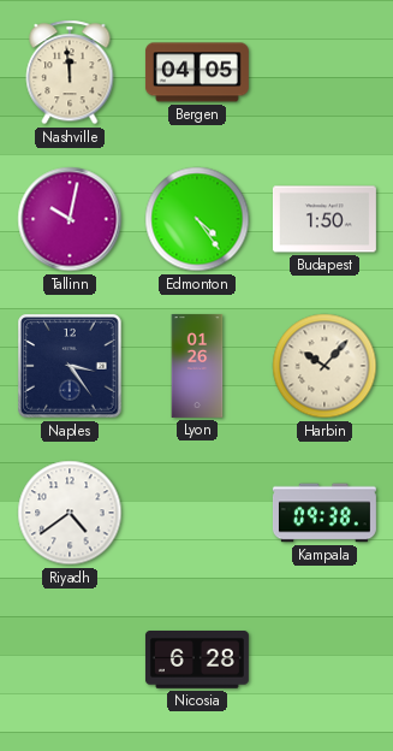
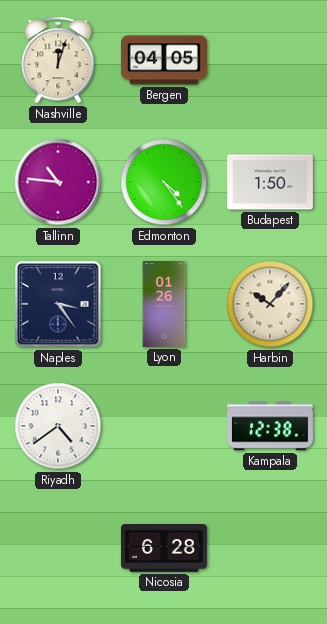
Nashville: 11:59 -> 12:03 (58, 60)
Tallinn: 10:02 -> 10:46 (58, 182)
Kampala: 09:38 -> 12:38 (270, 426)
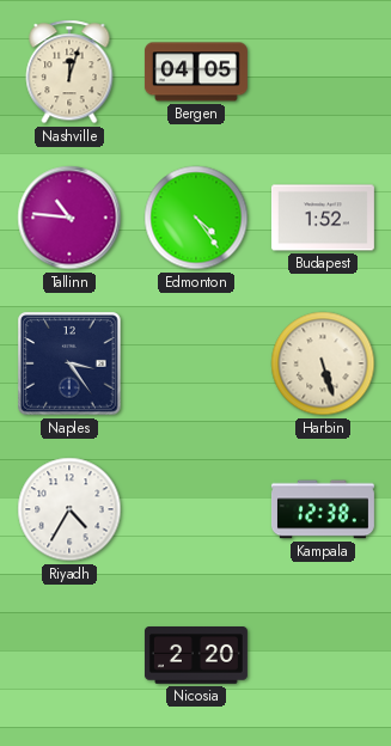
Budapest: 1:50 -> 1:52 (323, 218)
Lyon: 01:26 -> none (164, 304)
Harbin: 10:07 -> 5:27 (323, 363)
Riyadh: 4:39 -> 4:35 (69, 509)
Nicosia: 6:28 -> 2:20 (196, 655)
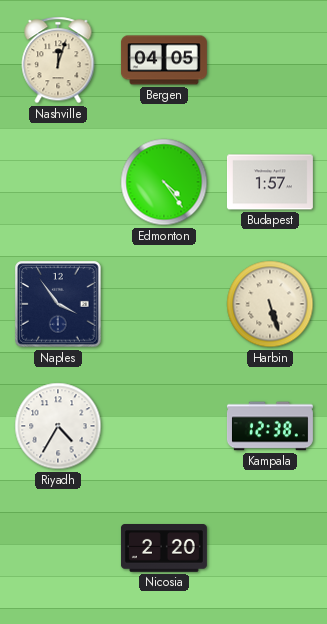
Tallinn: 10:46 -> none (69, 218)
Budapest: 1:52 -> 1:57 (270, 182)
Naples: 3:24 -> 3:54 (58, 304)
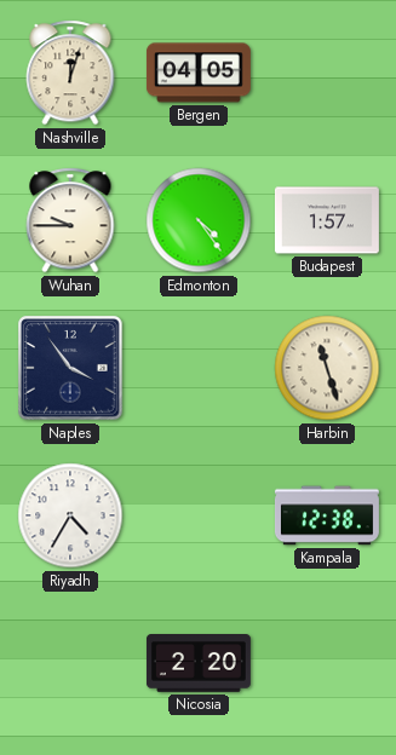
Wuhan: none -> 9:45 (70, 220)
Harbin: 5:27 -> 11:27 (327, 368)
